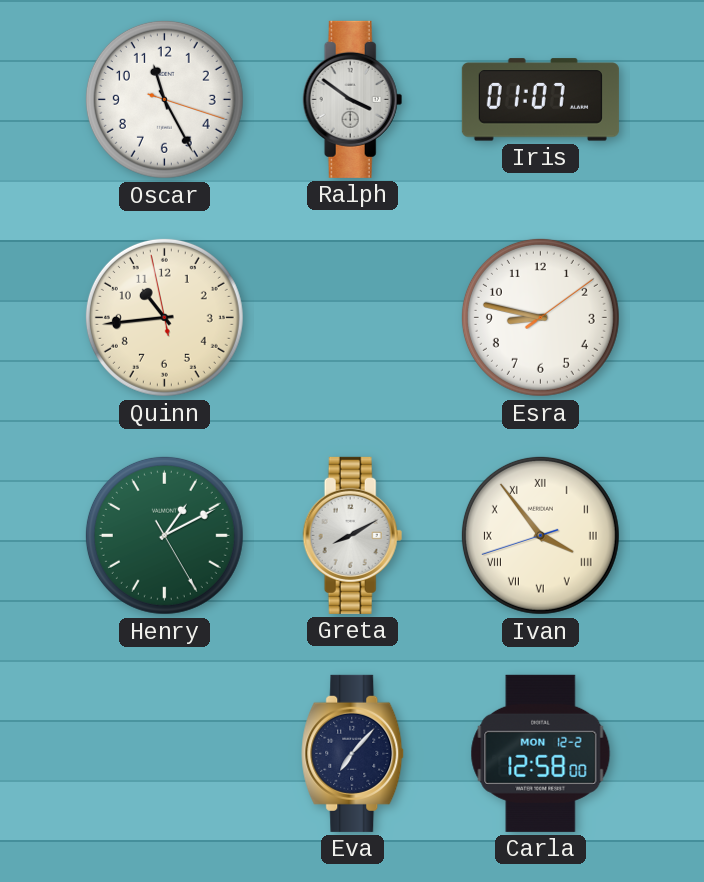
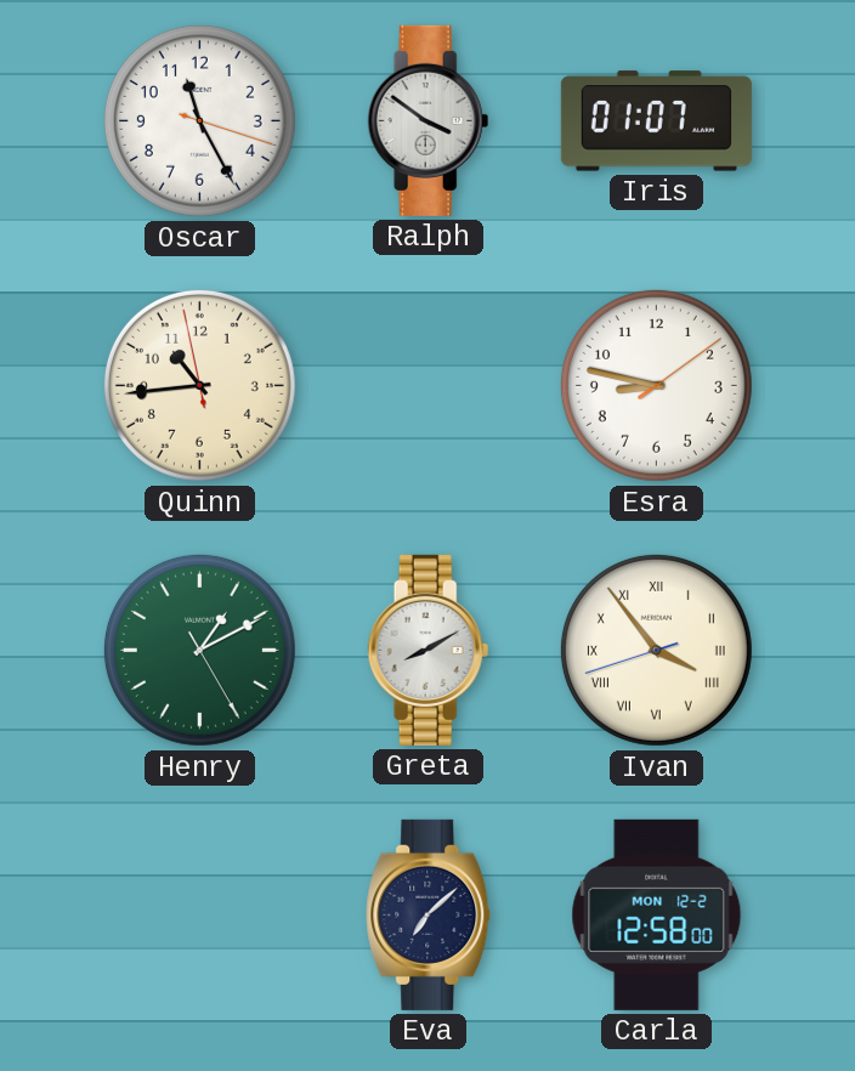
Eva: 7:07 -> 7:08 (429, 914)
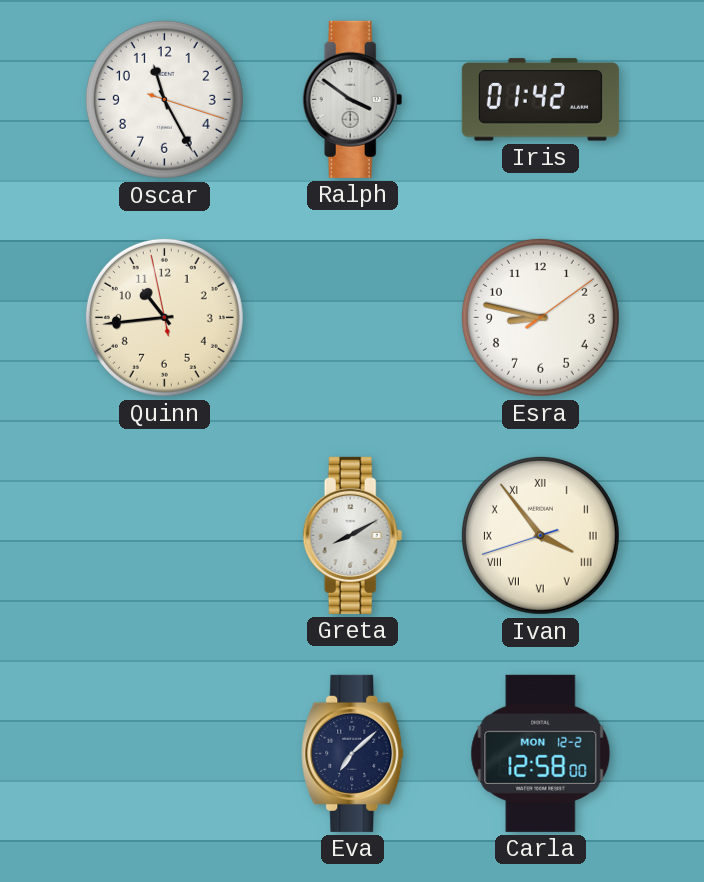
Iris: 01:07 -> 01:42 (540, 100)
Henry: 1:10 -> none (199, 650)
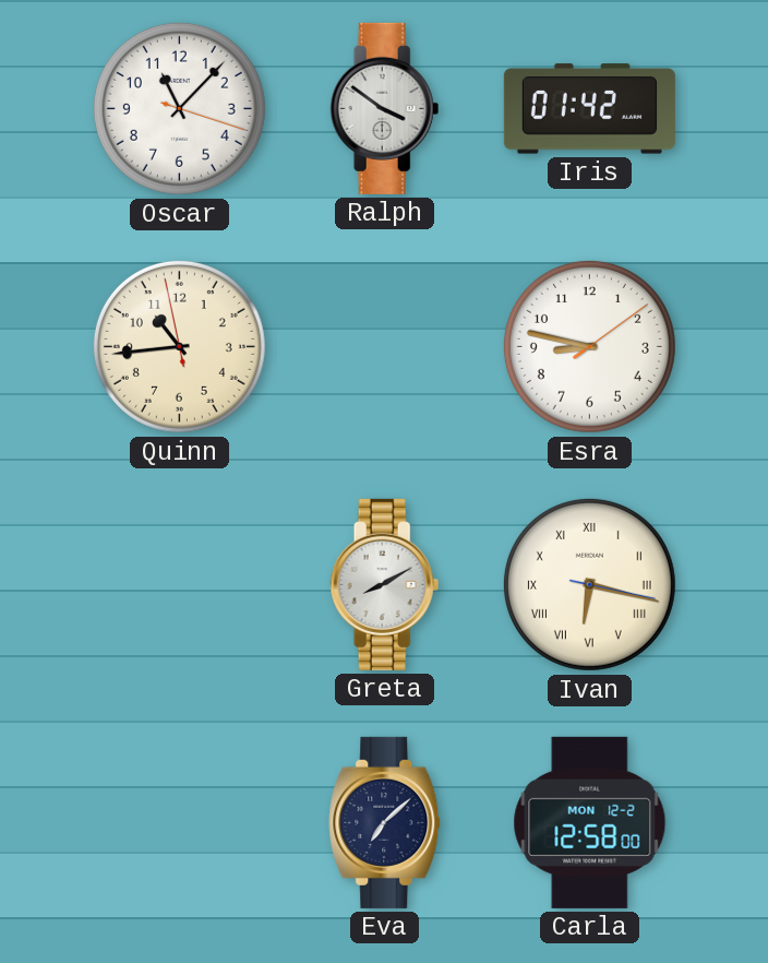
Oscar: 11:25 -> 11:07 (179, 108)
Ivan: 3:53 -> 6:17 (589, 584)
